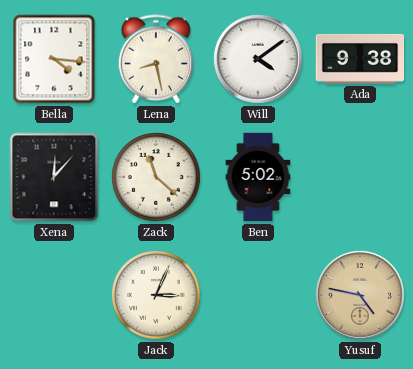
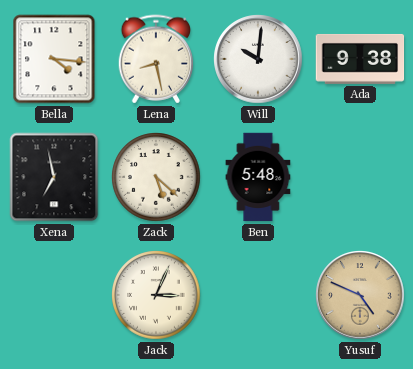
Will: 4:09 -> 10:01 (258, 59)
Xena: 12:07 -> 6:58 (54, 177)
Zack: 11:22 -> 5:22 (156, 177)
Ben: 5:02 -> 5:48 (258, 177)
Yusuf: 4:47 -> 4:49 (360, 295)
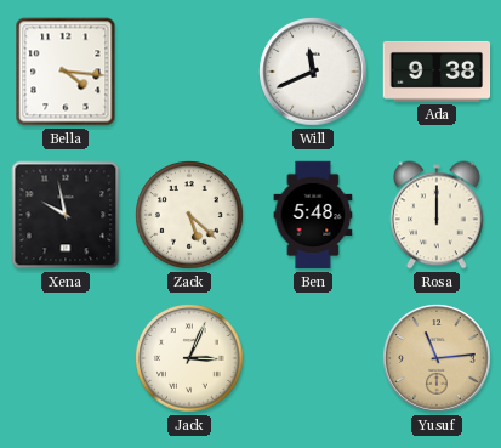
Lena: 8:28 -> none (156, 59)
Will: 10:01 -> 11:41 (313, 72)
Xena: 6:58 -> 9:58 (66, 215)
Rosa: none -> 12:00 (437, 215)
Yusuf: 4:49 -> 11:14 (437, 358)
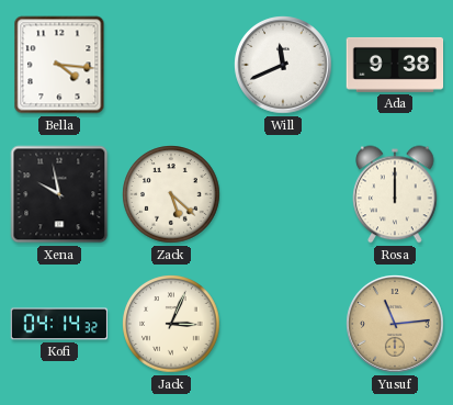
Ben: 5:48 -> none (313, 215)
Kofi: none -> 04:14 (59, 324)
